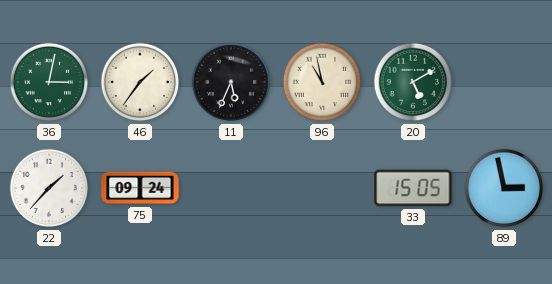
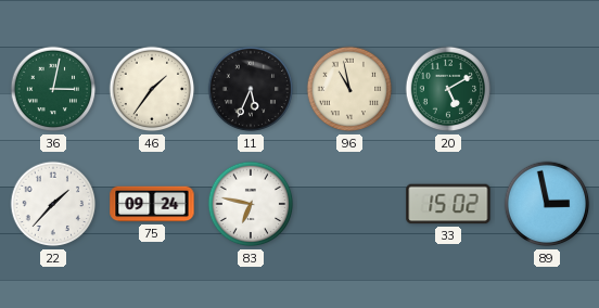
83: none -> 6:47 (251, 204)
33: 15:05 -> 15:02 (448, 204)
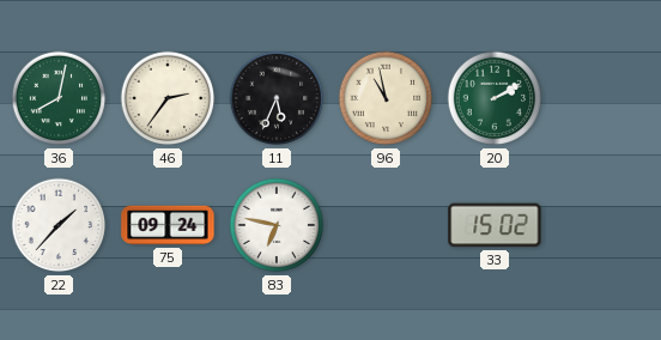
36: 3:02 -> 8:02 (59, 98)
46: 1:36 -> 2:36 (168, 98)
20: 5:10 -> 2:10 (495, 98)
89: 2:58 -> none (547, 204)
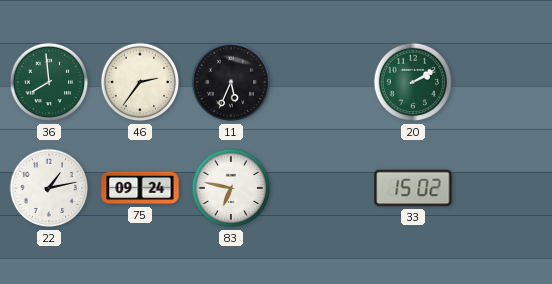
36: 8:02 -> 7:59 (49, 82)
96: 10:58 -> none (386, 98)
22: 1:37 -> 1:13 (49, 188)
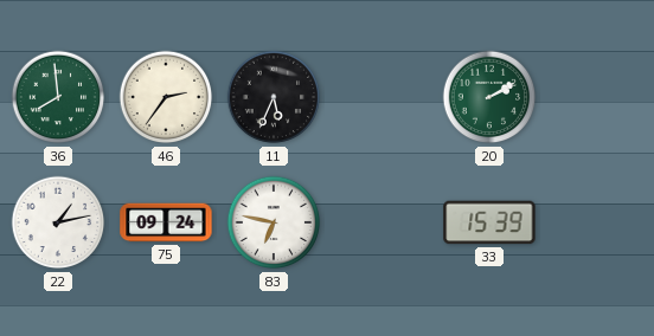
33: 15:02 -> 15:39 (489, 222)
